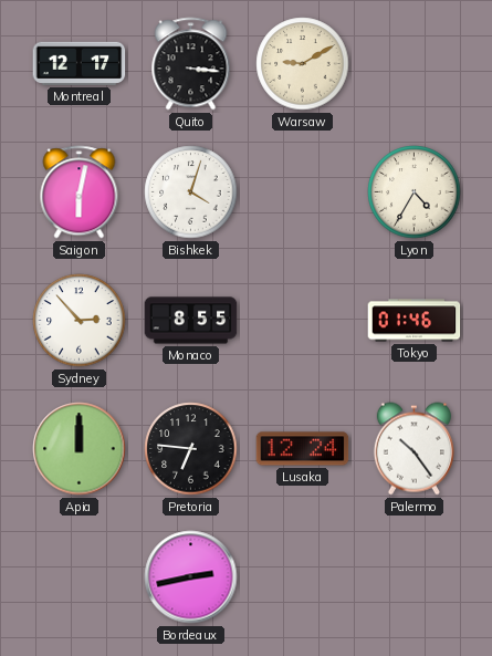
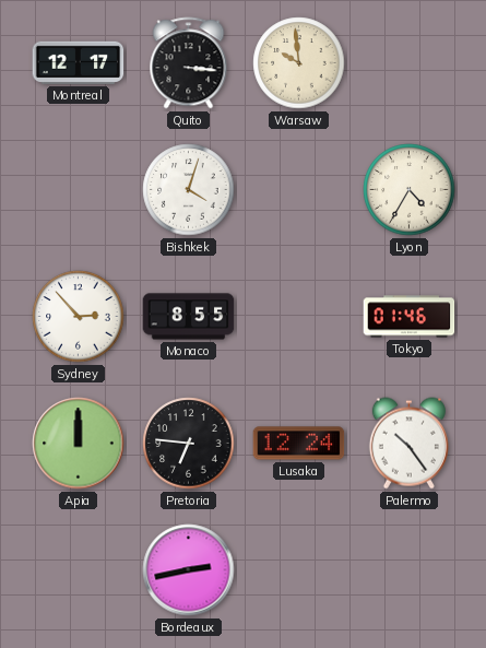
Warsaw: 9:10 -> 9:59 (299, 63)
Saigon: 6:02 -> none (80, 192)
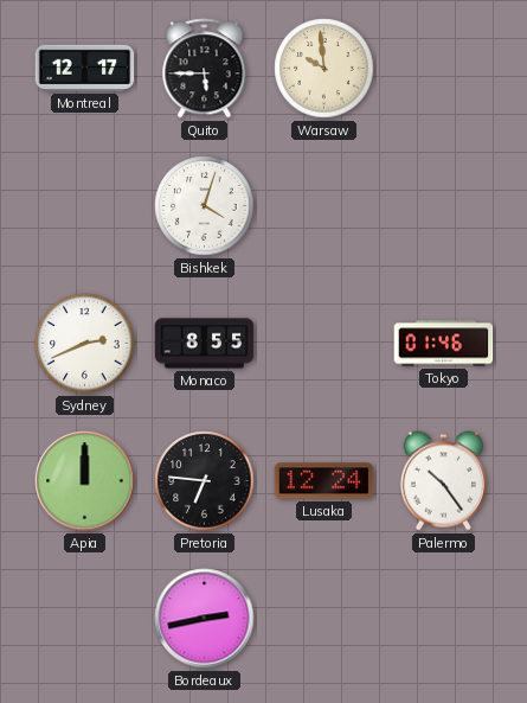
Quito: 3:16 -> 5:45 (205, 69)
Lyon: 4:35 -> none (410, 190)
Sydney: 2:53 -> 2:41 (85, 344)
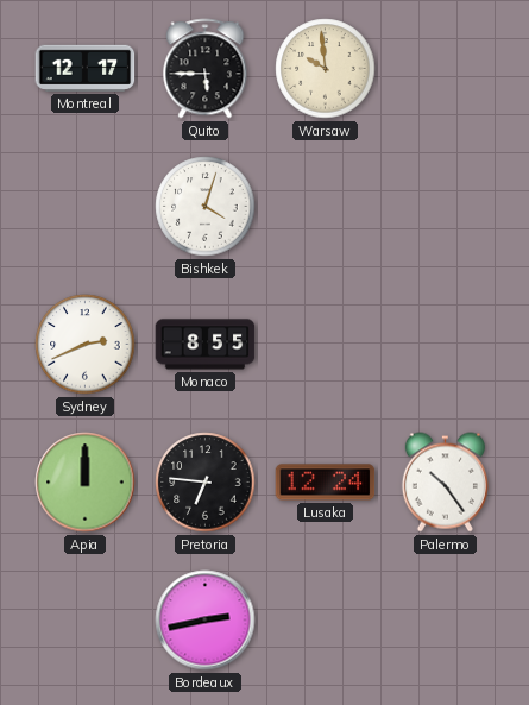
Tokyo: 01:46 -> none (444, 344)
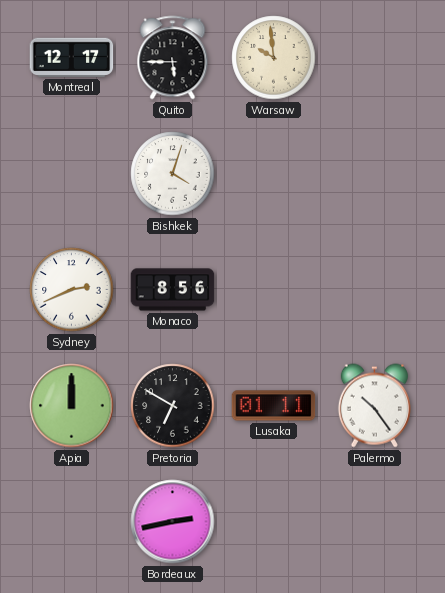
Monaco: 8:55 -> 8:56 (173, 290)
Pretoria: 6:46 -> 6:50 (173, 406)
Lusaka: 12:24 -> 01:11 (274, 406)
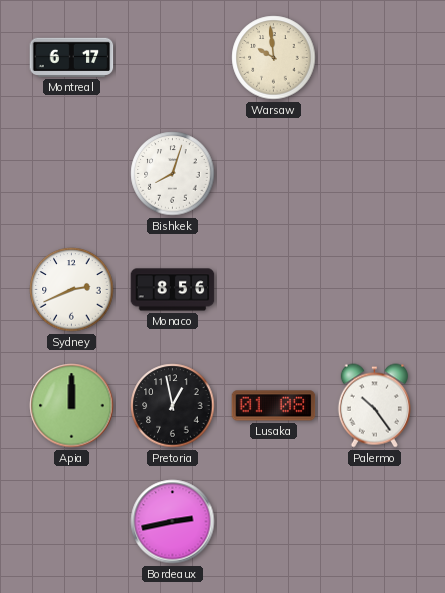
Montreal: 12:17 -> 6:17 (72, 57)
Quito: 5:45 -> none (173, 58)
Bishkek: 4:03 -> 8:03 (173, 174)
Pretoria: 6:50 -> 12:58 (173, 406)
Lusaka: 01:11 -> 01:08 (274, 406)
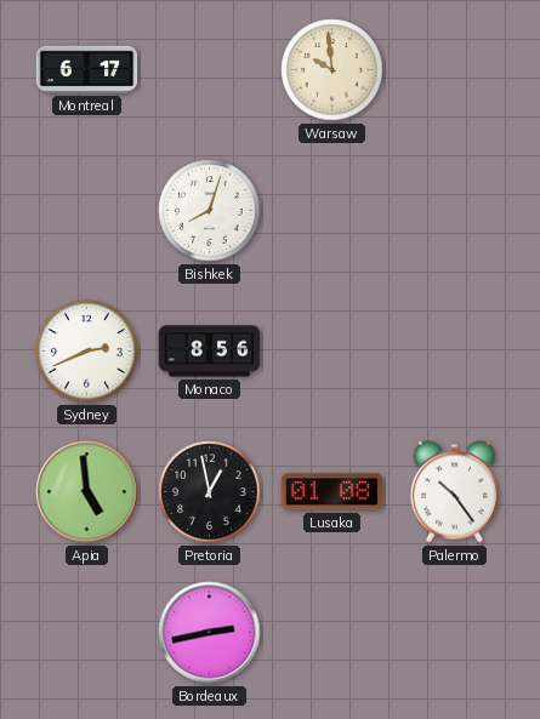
Apia: 12:00 -> 4:59 (87, 492)
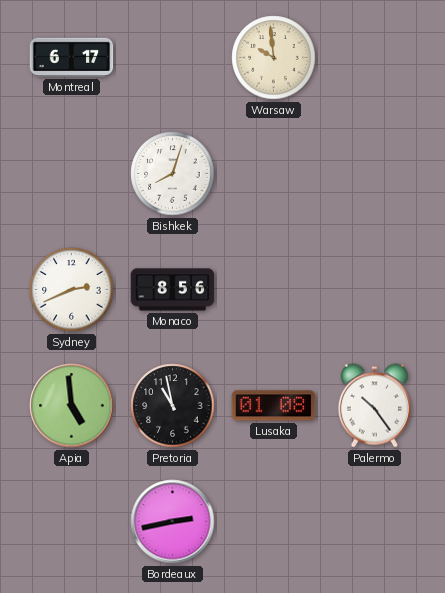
Pretoria: 12:58 -> 10:58 (173, 406)
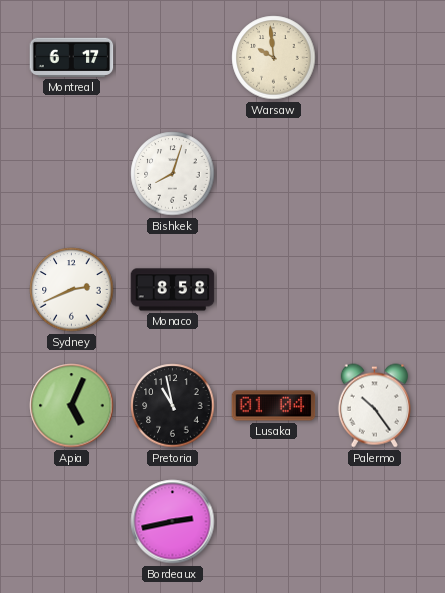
Monaco: 8:56 -> 8:58 (173, 290)
Apia: 4:59 -> 5:04 (72, 406)
Lusaka: 01:08 -> 01:04 (274, 406)
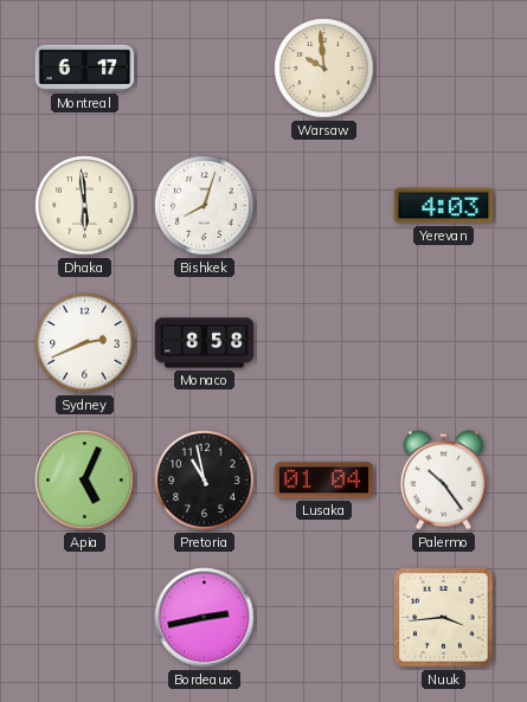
Dhaka: none -> 5:59 (85, 206)
Yerevan: none -> 4:03 (444, 206)
Nuuk: none -> 3:44 (444, 618)
